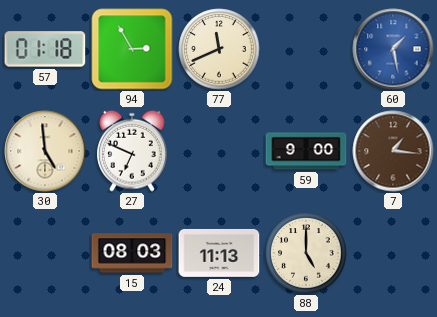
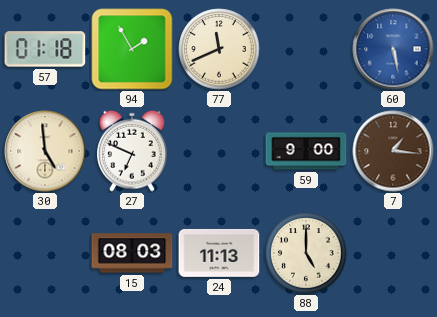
94: 2:55 -> 1:55 (132, 49)
60: 1:28 -> 5:28 (393, 49)
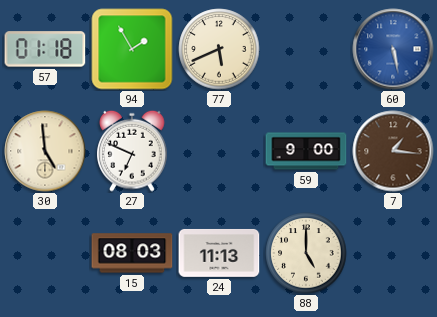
77: 11:41 -> 5:41 (219, 49)
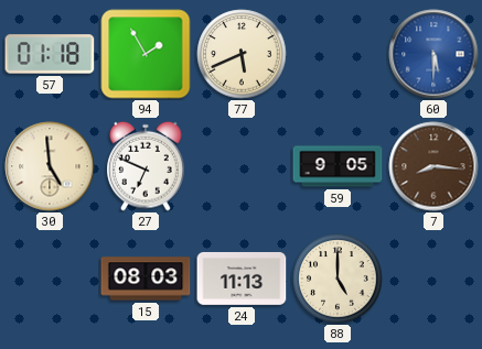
60: 5:28 -> 5:30 (433, 54)
59: 9:00 -> 9:05 (338, 166)
7: 1:16 -> 8:16 (433, 166)
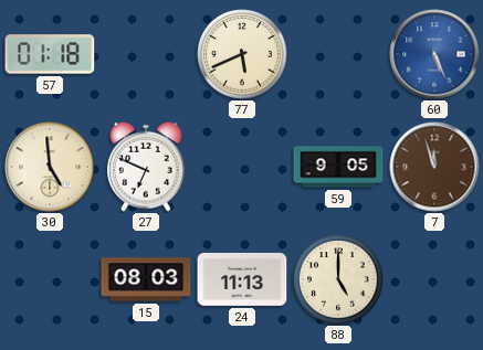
94: 1:55 -> none (146, 54)
60: 5:30 -> 5:26 (434, 54)
7: 8:16 -> 11:57 (434, 167)
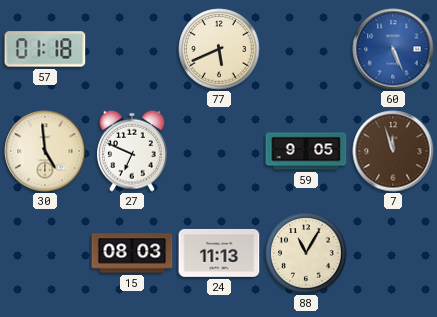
88: 5:00 -> 11:05 (306, 253)
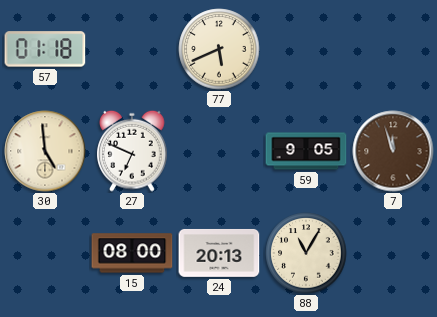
60: 5:26 -> none (393, 49)
15: 08:03 -> 08:00 (132, 253)
24: 11:13 -> 20:13 (219, 253)
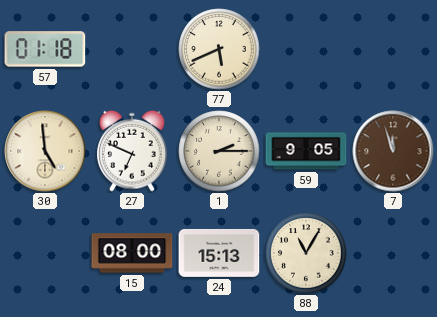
1: none -> 2:15 (219, 151)
24: 20:13 -> 15:13 (219, 253)
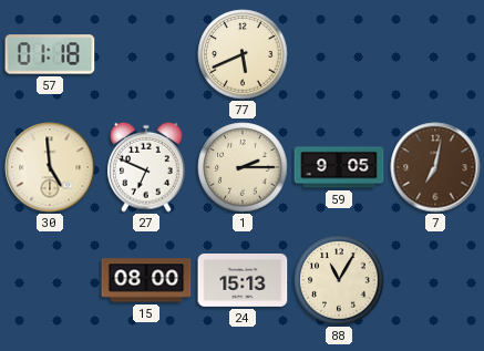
7: 11:57 -> 7:02 (435, 167)
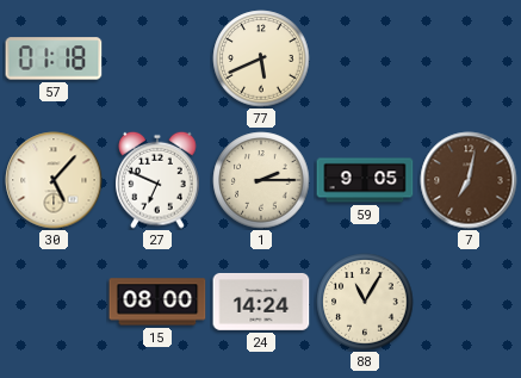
30: 4:59 -> 5:07 (54, 180)
24: 15:13 -> 14:24 (261, 302)
